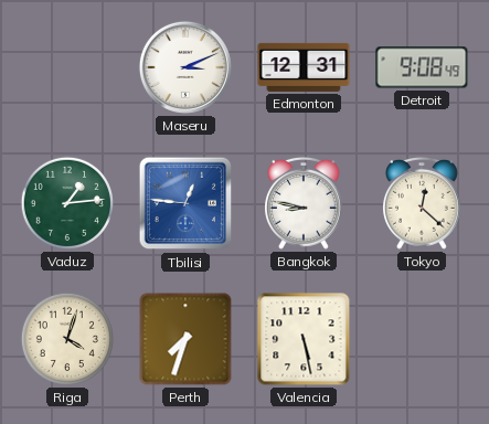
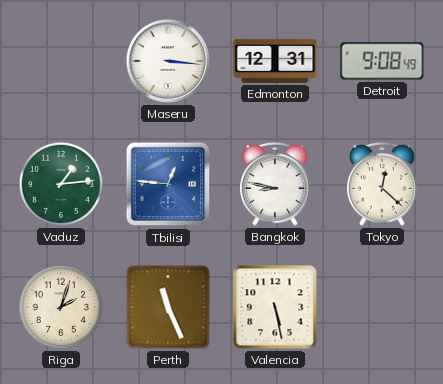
Maseru: 3:11 -> 3:16 (168, 61)
Riga: 4:03 -> 2:03 (61, 307)
Perth: 7:33 -> 11:26 (168, 307)
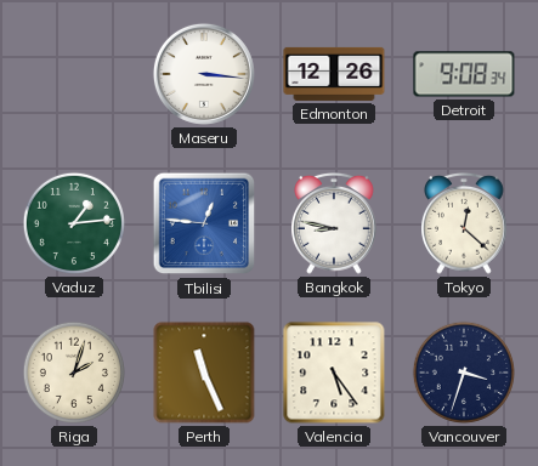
Edmonton: 12:31 -> 12:26 (334, 74)
Detroit: 9:08:49 -> 9:08:34 (464, 74)
Valencia: 5:28 -> 5:24 (334, 373)
Vancouver: none -> 3:33 (464, 373)
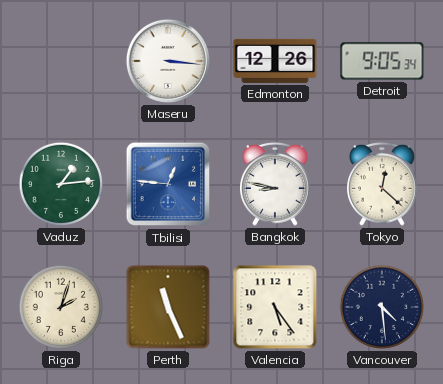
Detroit: 9:08 -> 9:05 (382, 61)
Vancouver: 3:33 -> 4:29 (382, 307)
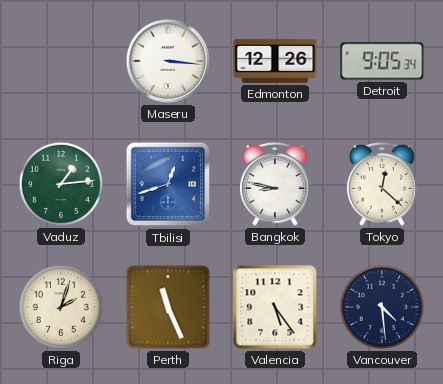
Tbilisi: 12:46 -> 12:42 (168, 184)
